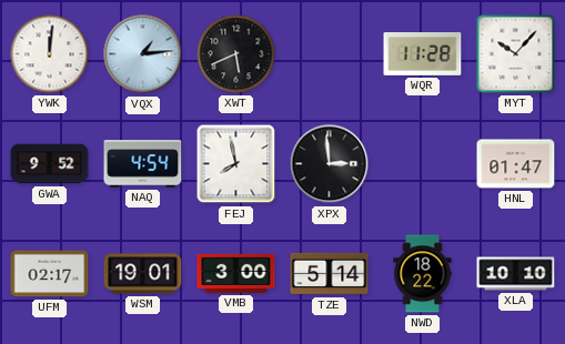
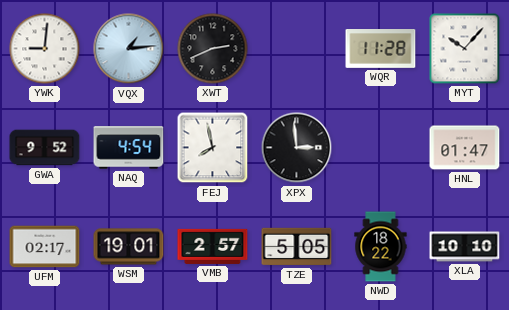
YWK: 12:01 -> 9:01 (45, 49)
XWT: 5:41 -> 2:41 (213, 49)
VMB: 3:00 -> 2:57 (213, 246)
TZE: 5:14 -> 5:05 (297, 247)
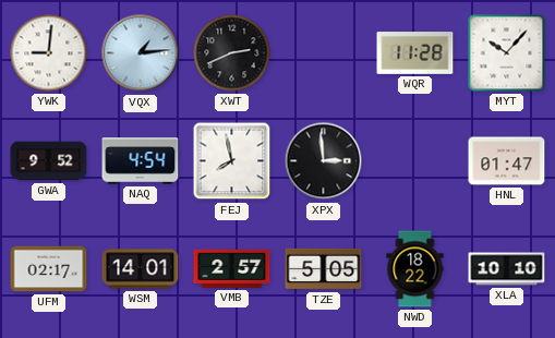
WSM: 19:01 -> 14:01 (141, 269)
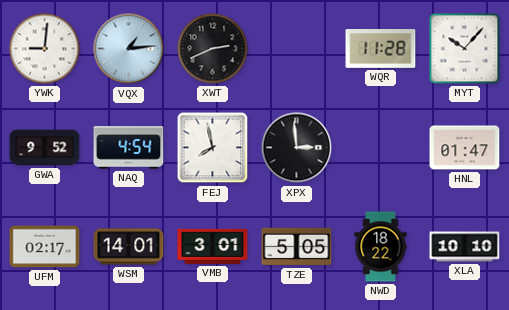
VMB: 2:57 -> 3:01 (213, 246)
